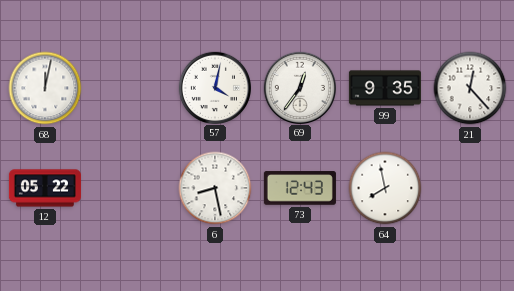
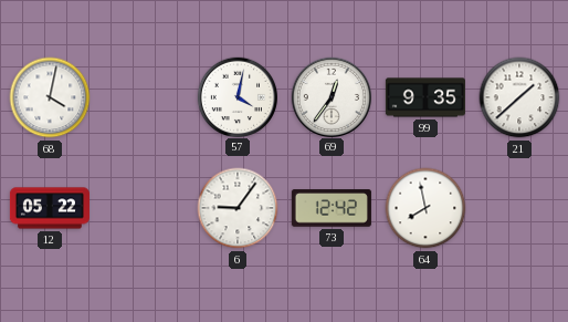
68: 12:02 -> 4:02 (50, 97)
21: 12:23 -> 1:38 (519, 97)
6: 8:28 -> 9:06 (238, 208)
73: 12:43 -> 12:42 (332, 208)
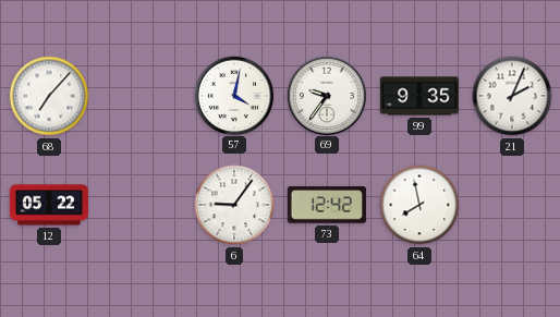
68: 4:02 -> 7:07 (49, 96)
69: 12:36 -> 9:36 (326, 95)
21: 1:38 -> 2:04 (512, 96)
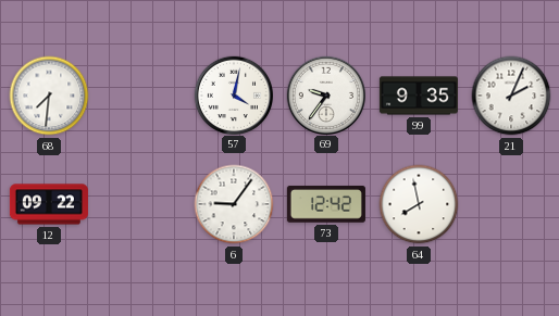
68: 7:07 -> 7:31 (49, 96)
12: 05:22 -> 09:22 (49, 204)
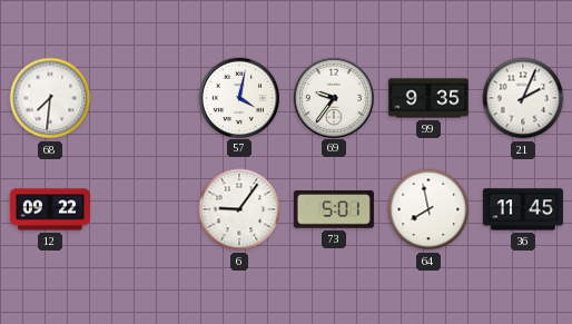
73: 12:42 -> 5:01 (334, 209)
36: none -> 11:45 (523, 209)
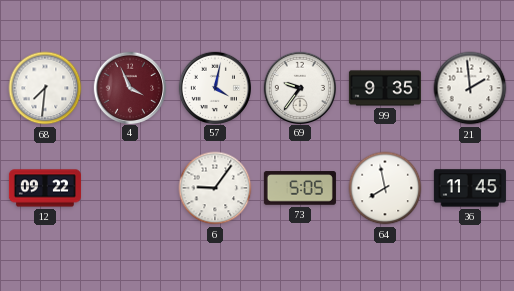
4: none -> 3:56 (129, 87)
21: 2:04 -> 1:59 (470, 88)
73: 5:01 -> 5:05 (300, 188)
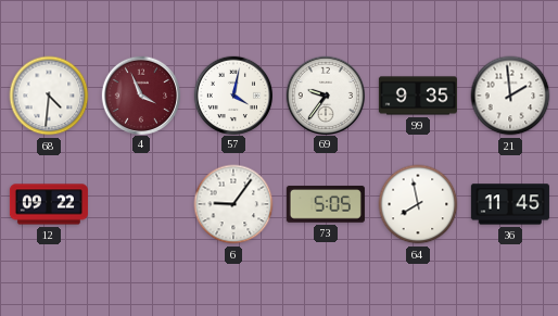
68: 7:31 -> 4:31 (49, 96)
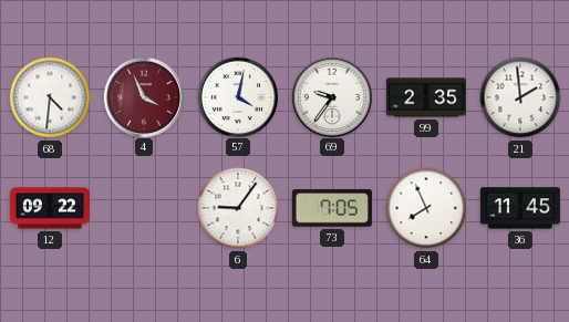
99: 9:35 -> 2:35 (426, 97)
73: 5:05 -> 7:05 (332, 208)
64: 7:58 -> 7:56 (426, 208)
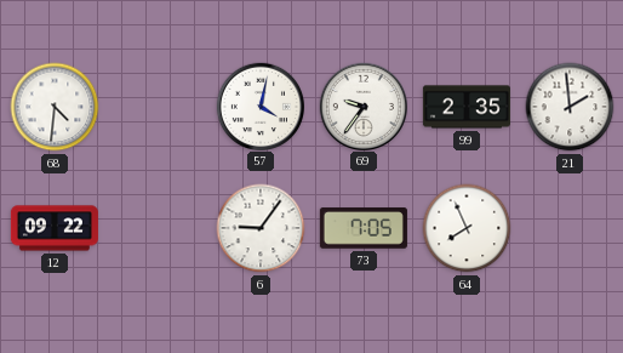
4: 3:56 -> none (143, 96)
36: 11:45 -> none (520, 208)
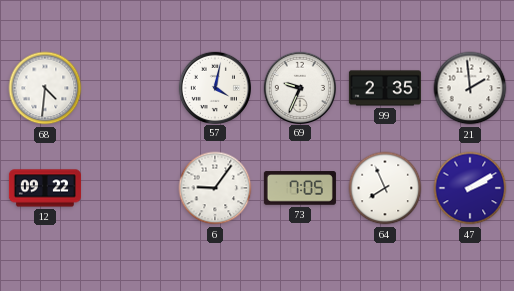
69: 9:36 -> 9:34 (299, 87)
47: none -> 2:10 (470, 188)
